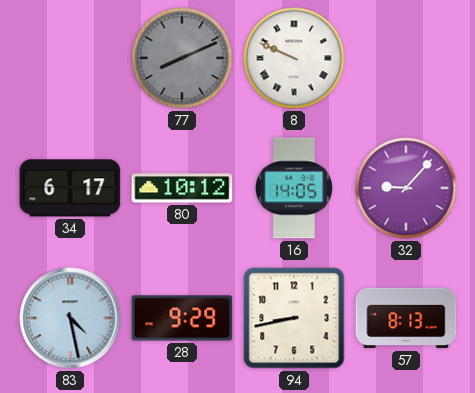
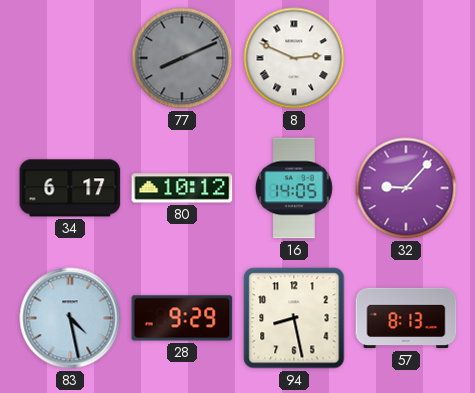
8: 9:49 -> 2:49 (294, 58)
94: 8:43 -> 8:28 (294, 318)
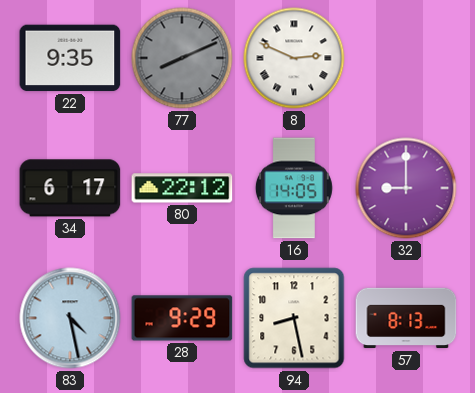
22: none -> 9:35 (70, 58)
80: 10:12 -> 22:12 (182, 188)
32: 9:07 -> 9:00 (406, 188)
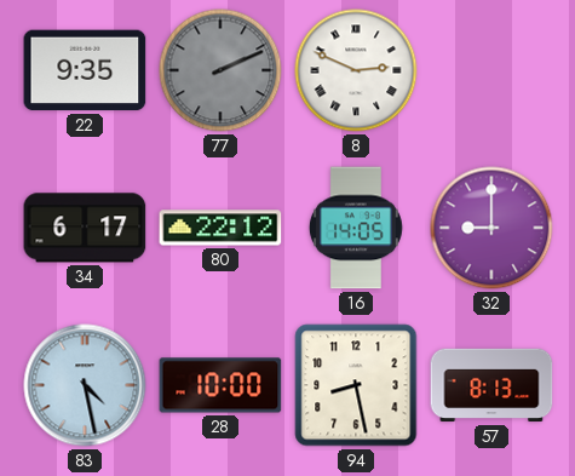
77: 8:11 -> 2:11 (220, 70)
28: 9:29 -> 10:00 (220, 385)
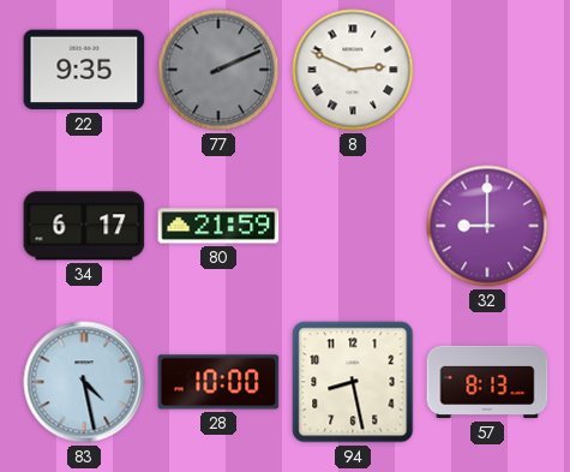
80: 22:12 -> 21:59 (218, 226)
16: 14:05 -> none (356, 228)
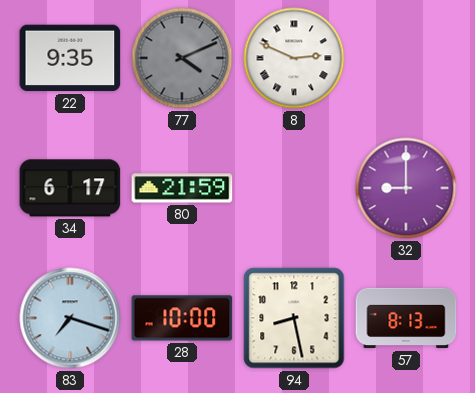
77: 2:11 -> 4:11 (182, 58)
83: 4:28 -> 7:18 (70, 318)
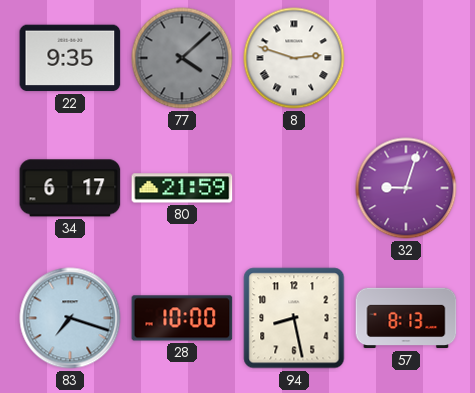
77: 4:11 -> 4:08 (182, 58)
8: 2:49 -> 2:48 (294, 58)
32: 9:00 -> 9:03 (406, 188)
